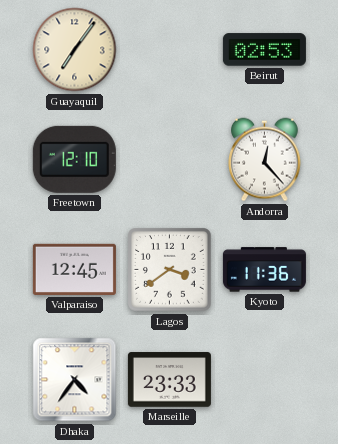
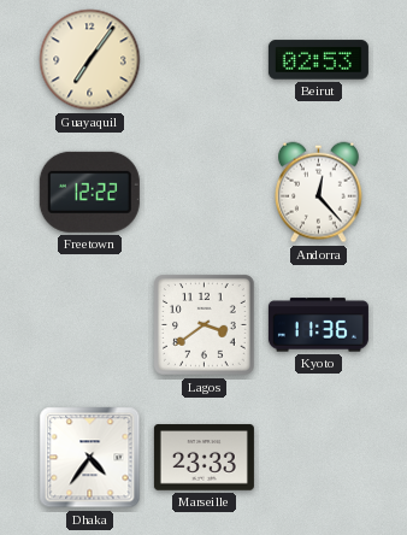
Freetown: 12:10 -> 12:22 (89, 192)
Valparaiso: 12:45 -> none (74, 269)
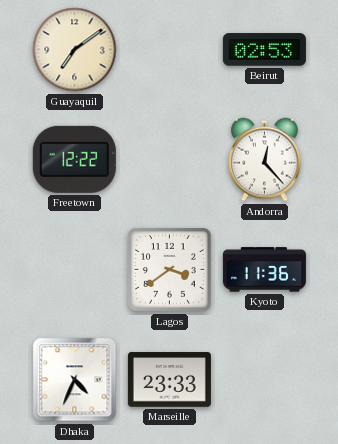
Guayaquil: 7:06 -> 7:09 (75, 50)
Dhaka: 4:36 -> 4:34 (75, 380)
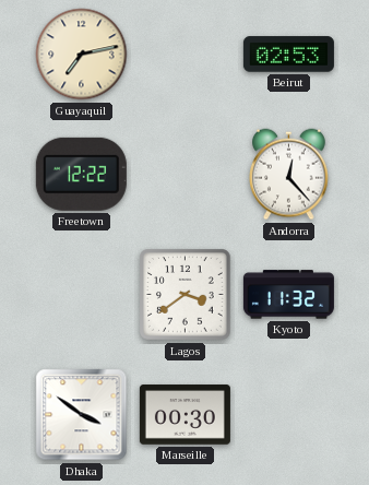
Guayaquil: 7:09 -> 7:13 (82, 55)
Kyoto: 11:36 -> 11:32 (288, 295)
Dhaka: 4:34 -> 3:51 (82, 415)
Marseille: 23:33 -> 00:30 (184, 415)
